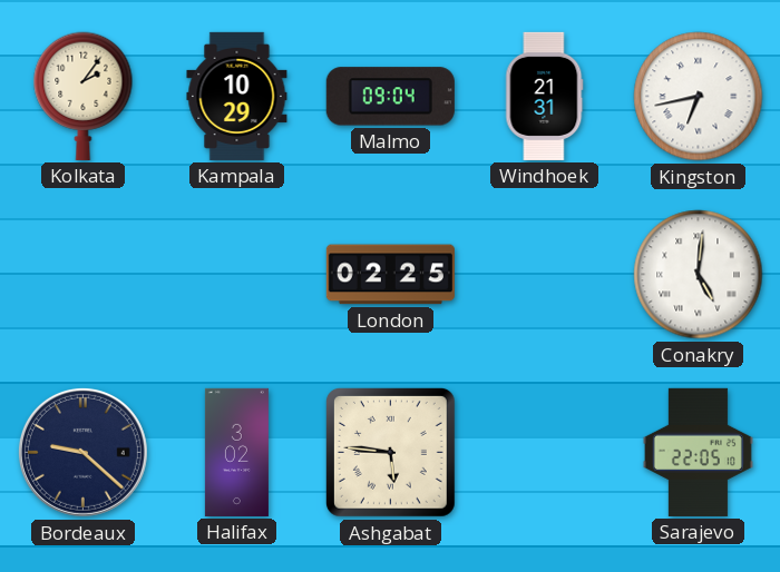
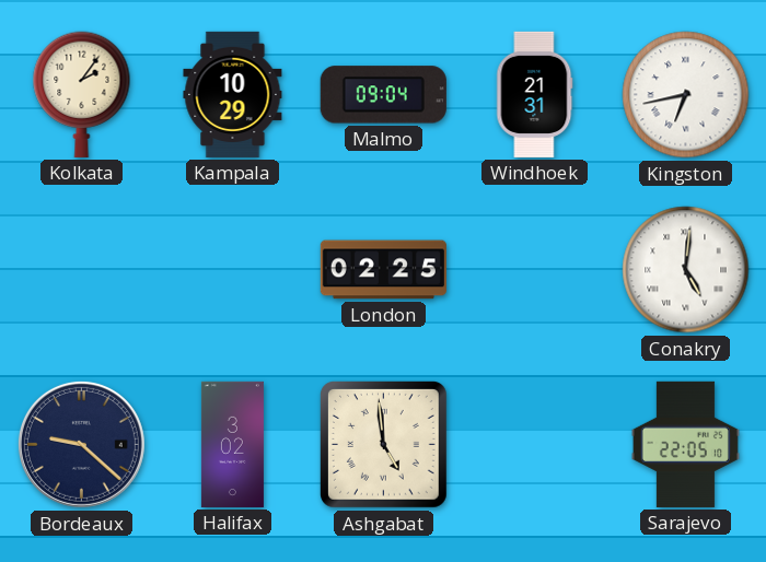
Ashgabat: 5:46 -> 4:59 (383, 444)
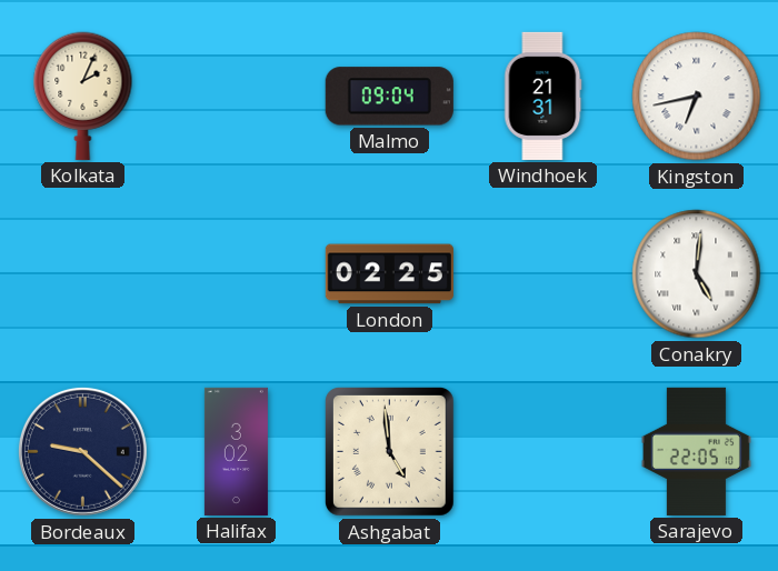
Kolkata: 2:06 -> 2:04 (83, 96)
Kampala: 10:29 -> none (233, 94)
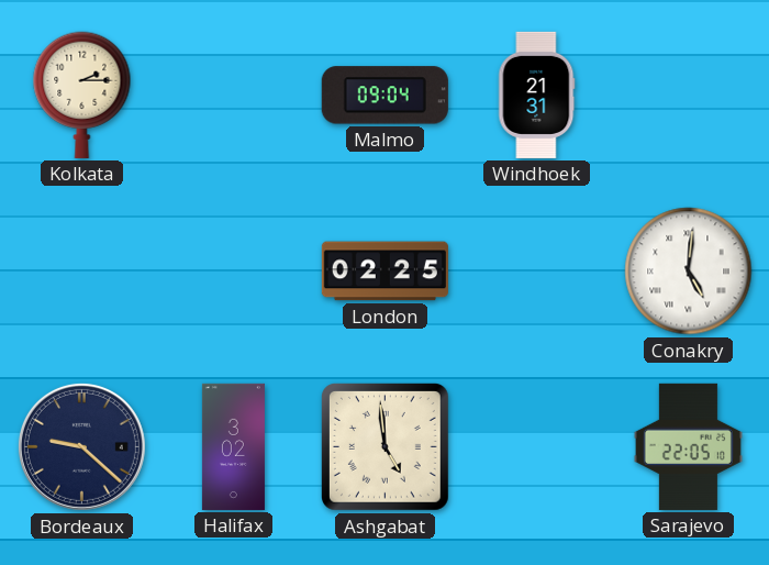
Kolkata: 2:04 -> 2:15 (82, 95)
Kingston: 6:43 -> none (697, 97)
